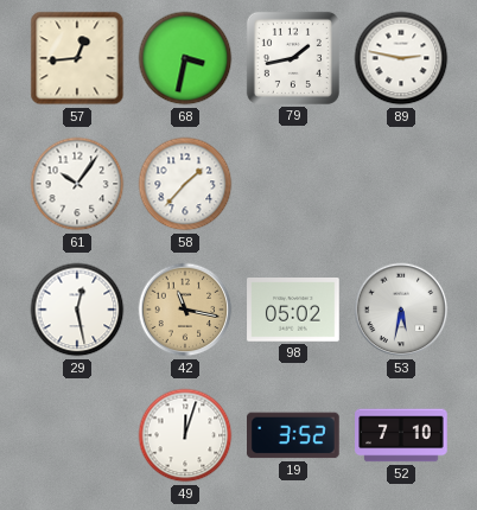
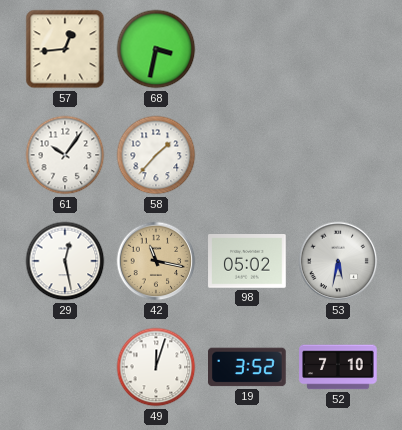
79: 1:43 -> none (293, 58)
89: 2:47 -> none (401, 58)
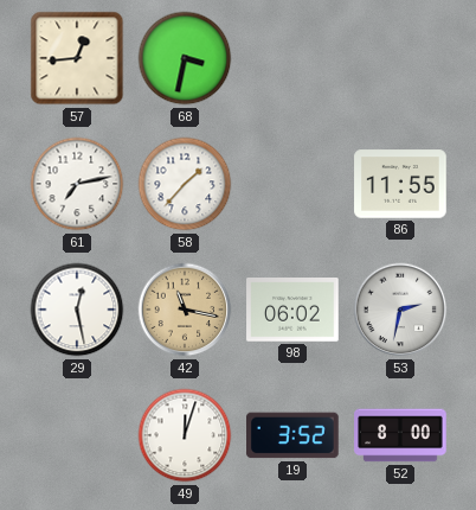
61: 10:06 -> 7:13 (77, 184)
86: none -> 11:55 (400, 184)
98: 05:02 -> 06:02 (292, 311)
53: 5:32 -> 2:32 (400, 310)
52: 7:10 -> 8:00 (400, 435)
